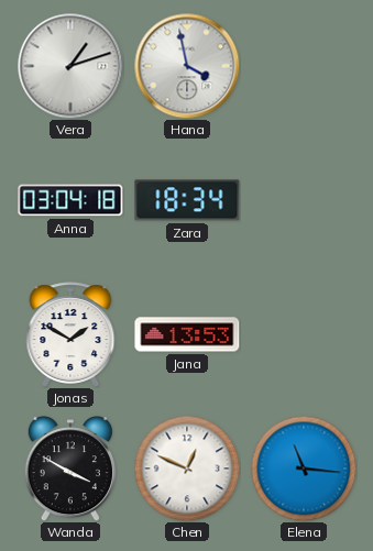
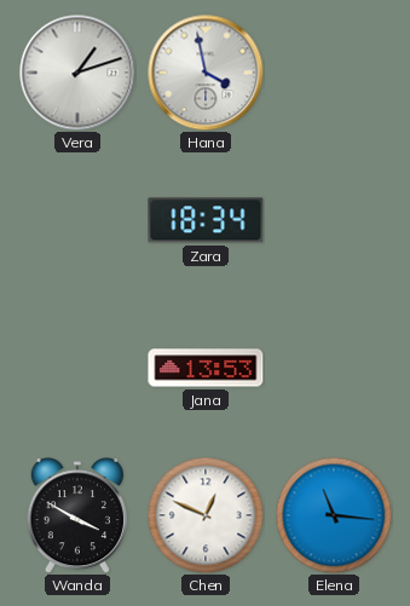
Anna: 03:04 -> none (70, 200)
Jonas: 1:50 -> none (70, 334)
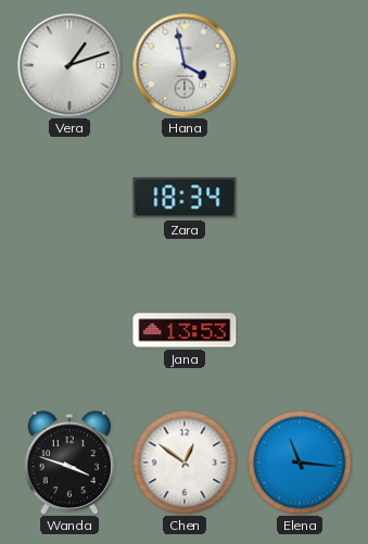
Wanda: 3:50 -> 3:48 (69, 463)
Chen: 12:49 -> 12:51 (185, 463)
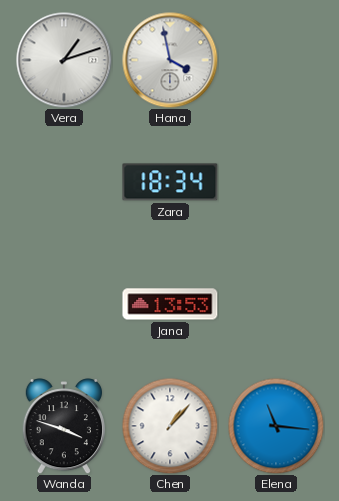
Chen: 12:51 -> 1:07 (170, 426)
